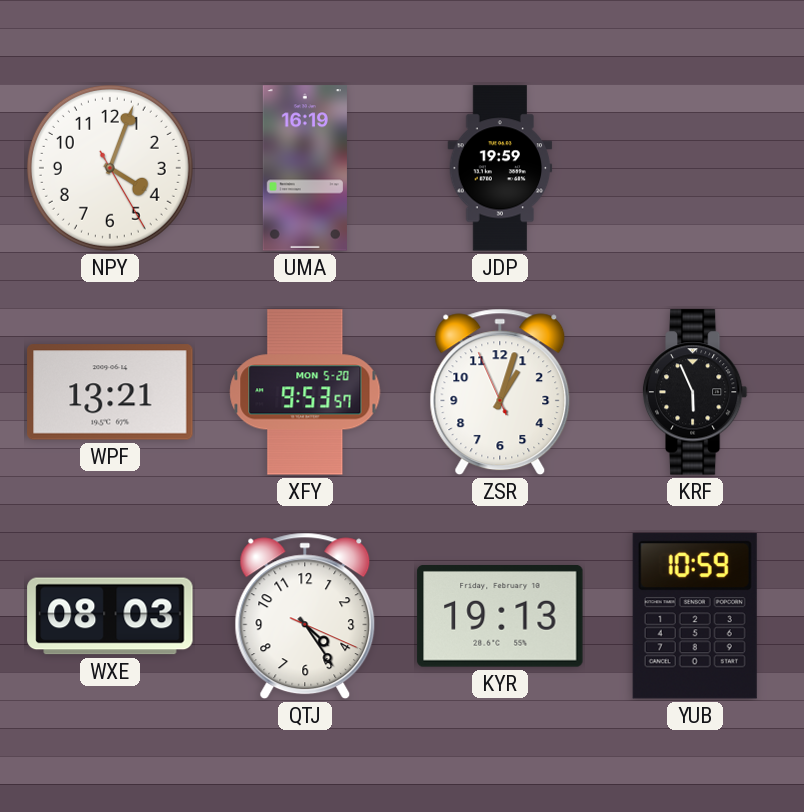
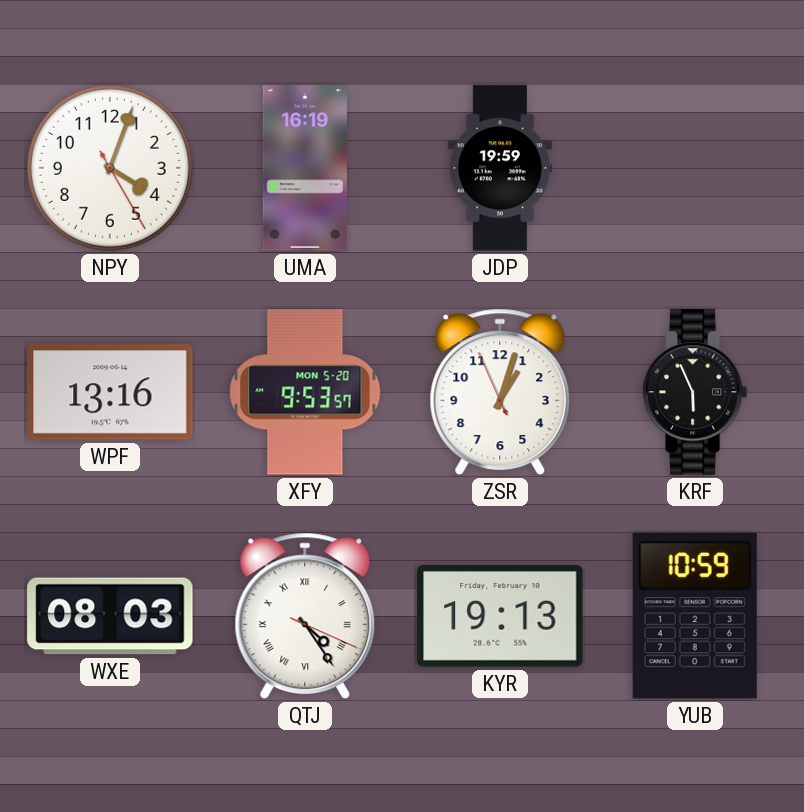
WPF: 13:21 -> 13:16 (110, 392)
QTJ numerals: Arabic -> Roman (305, 616)
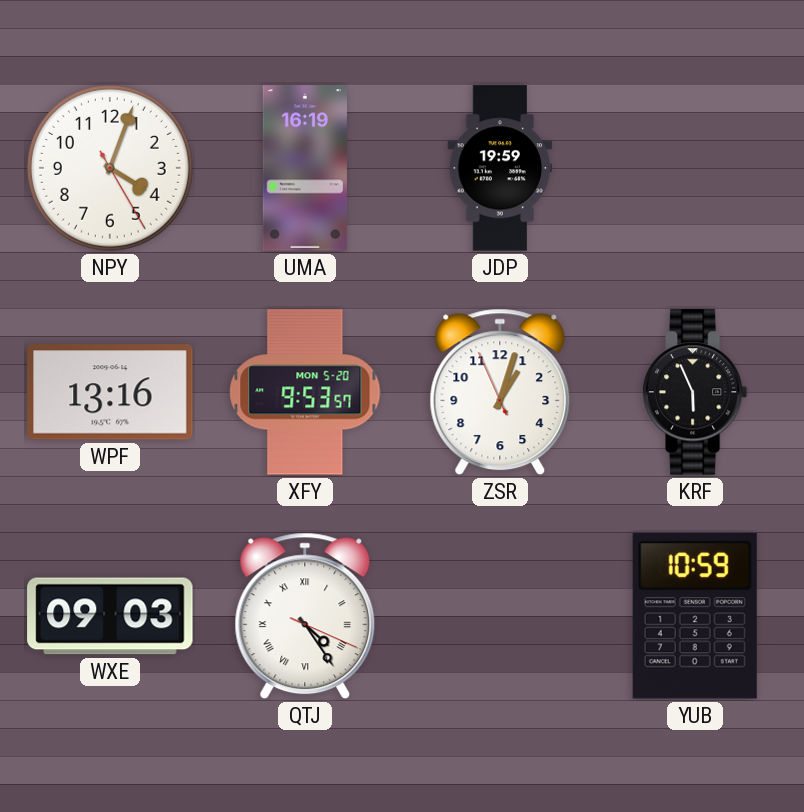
WXE: 08:03 -> 09:03 (110, 616)
KYR: 19:13 -> none (500, 617)
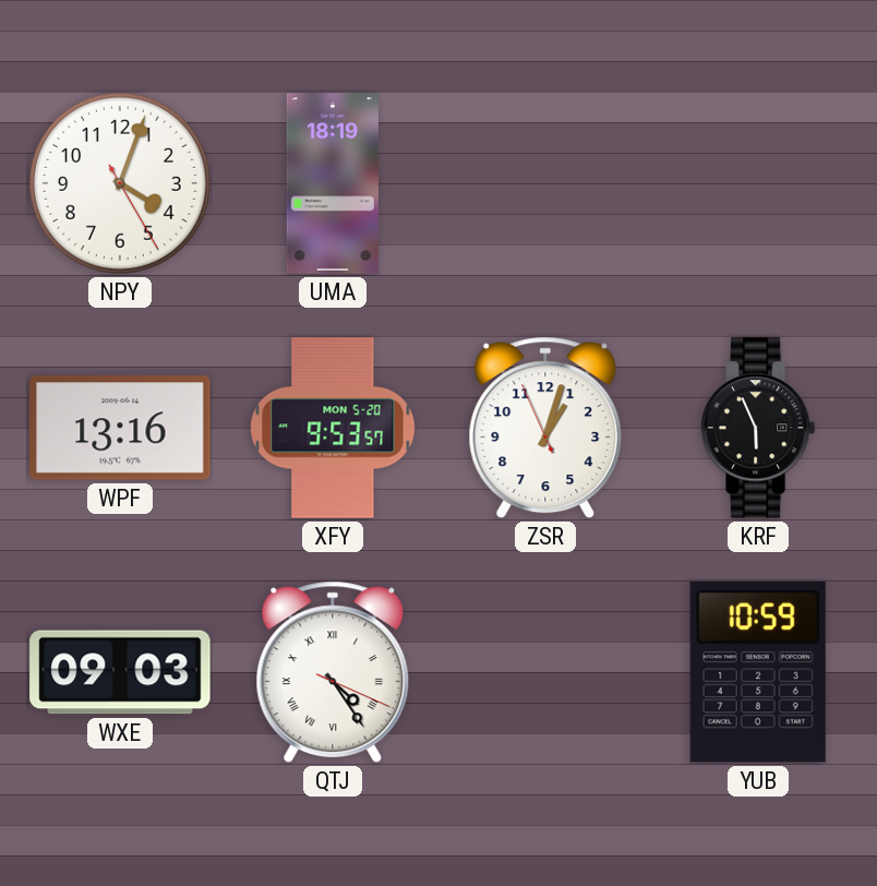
UMA: 16:19 -> 18:19 (333, 183)
JDP: 19:59 -> none (500, 168)
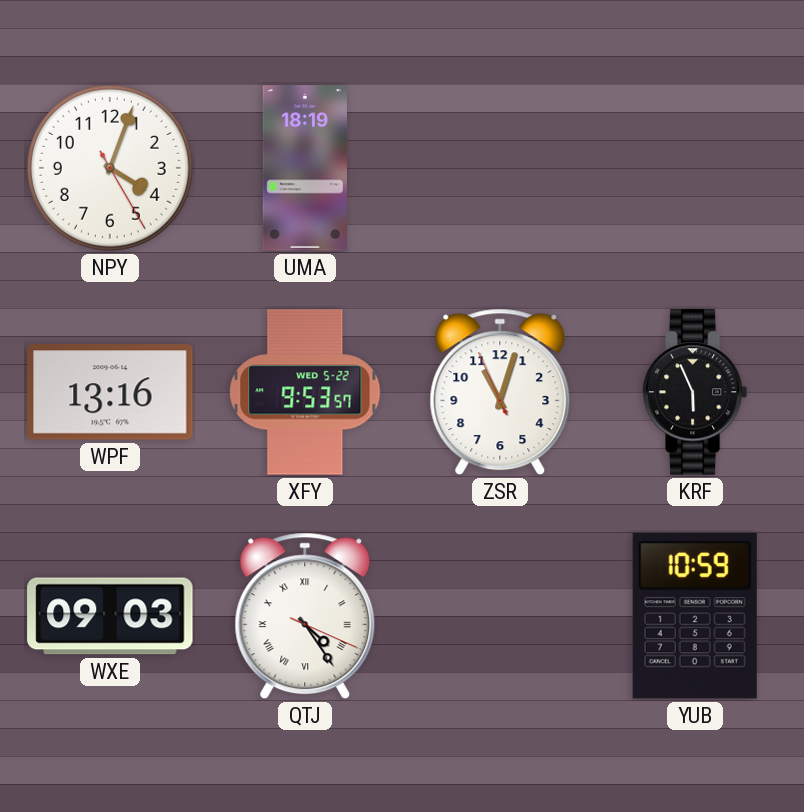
XFY date: MON 5-20 -> WED 5-22 (305, 392)
ZSR: 1:02 -> 11:02 (500, 392)
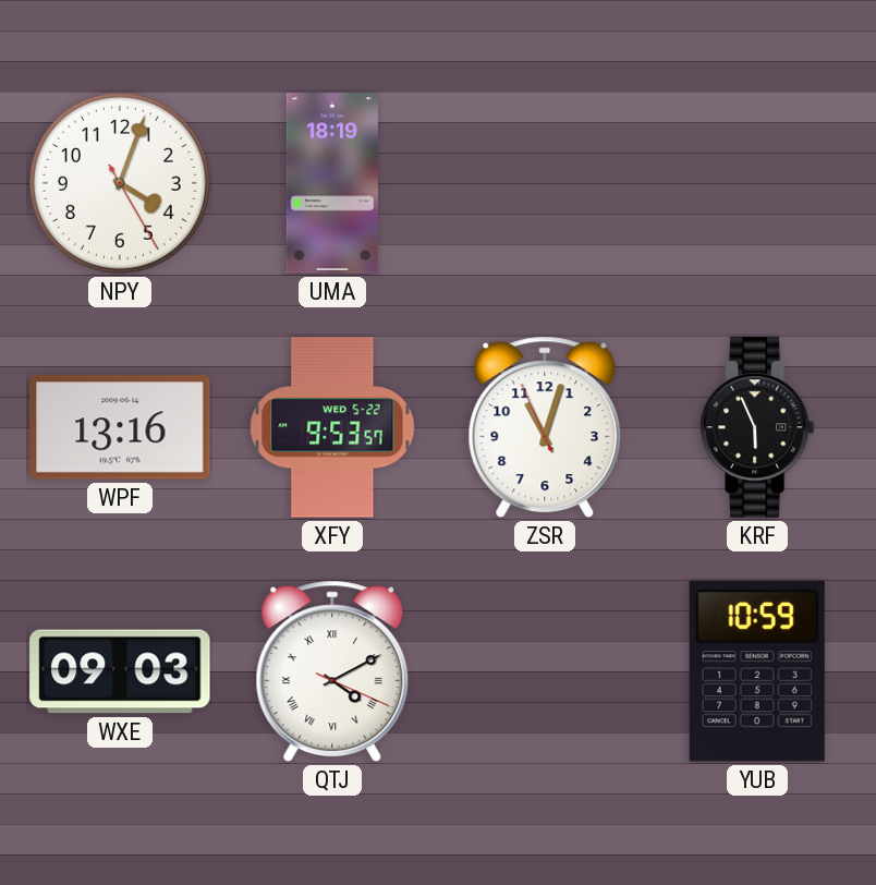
QTJ: 4:24 -> 4:10 (332, 671)
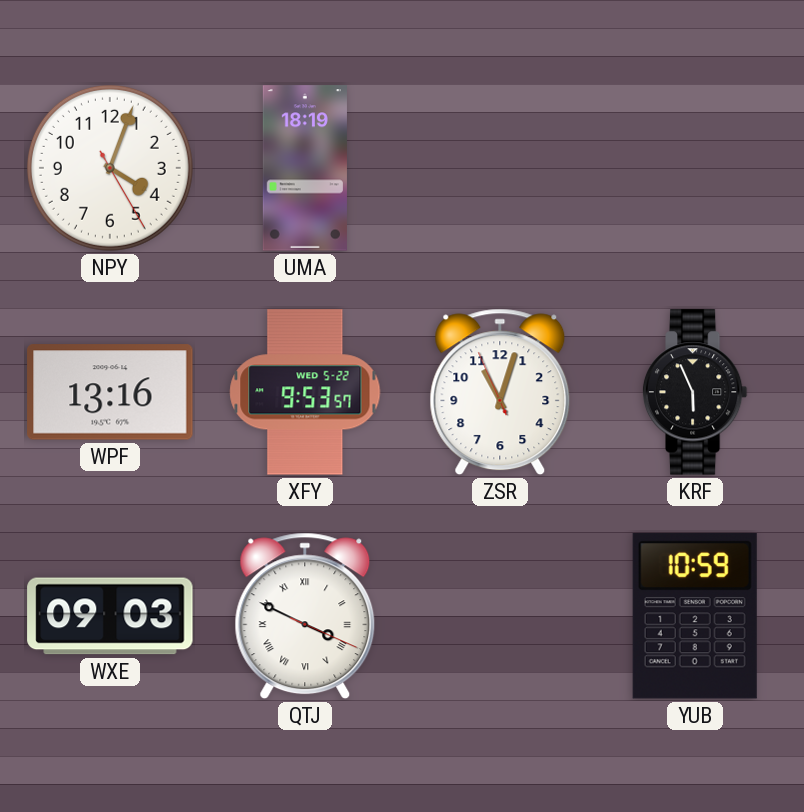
QTJ: 4:10 -> 3:49 (305, 616)
